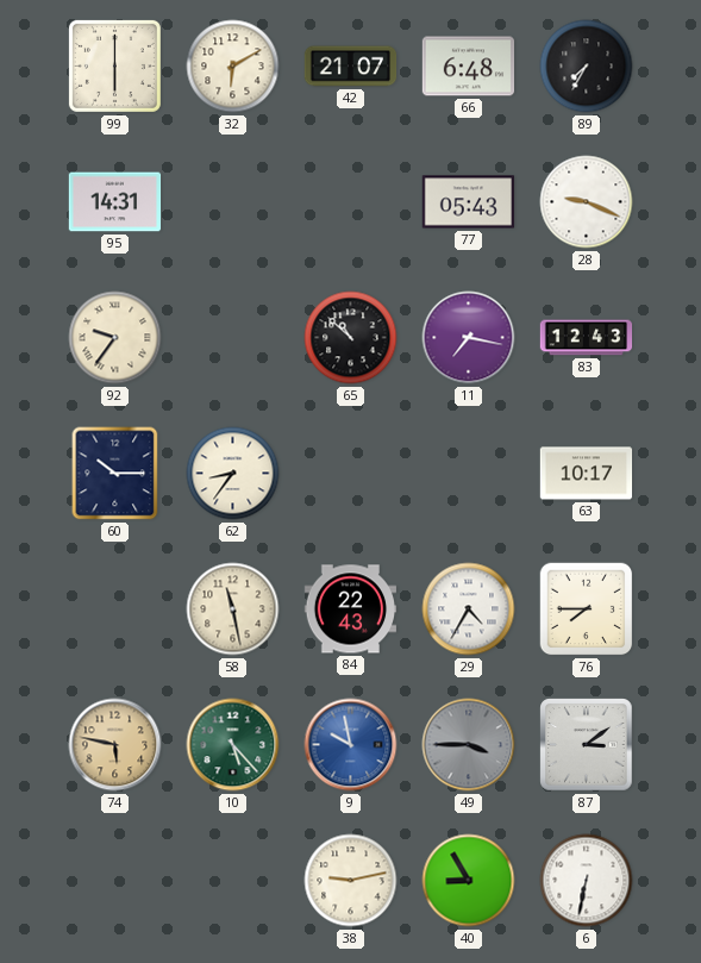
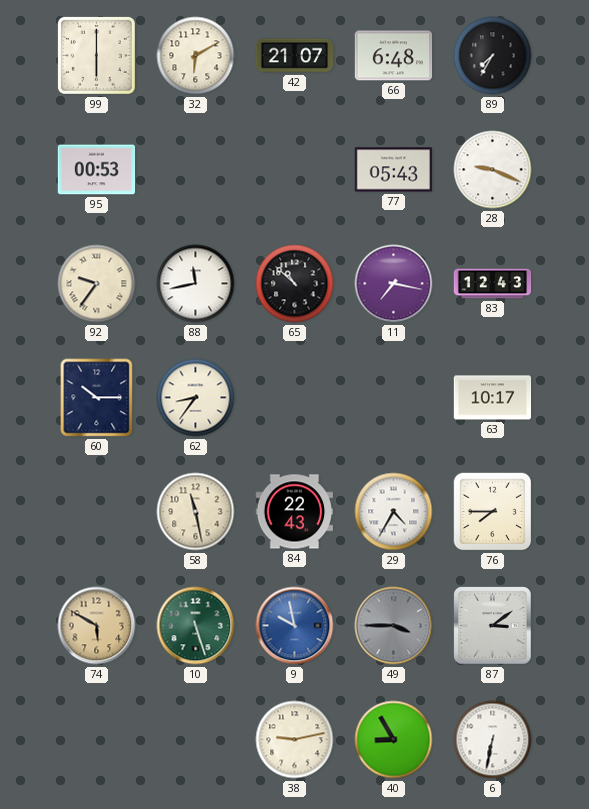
95: 14:31 -> 00:53 (97, 170)
88: none -> 11:43 (196, 284)
74: 5:47 -> 5:50 (97, 626)
10: 5:23 -> 5:27 (196, 626)
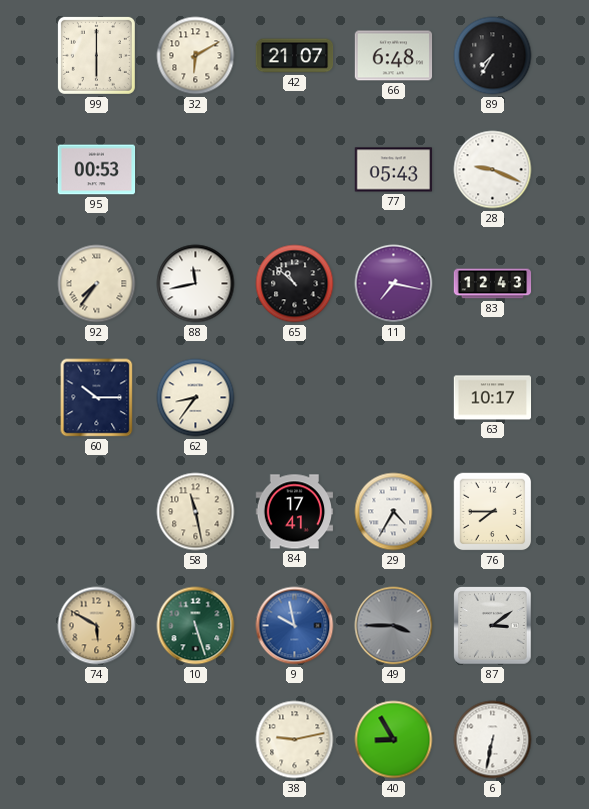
92: 9:36 -> 7:36 (97, 284)
84: 22:43 -> 17:41 (295, 512)
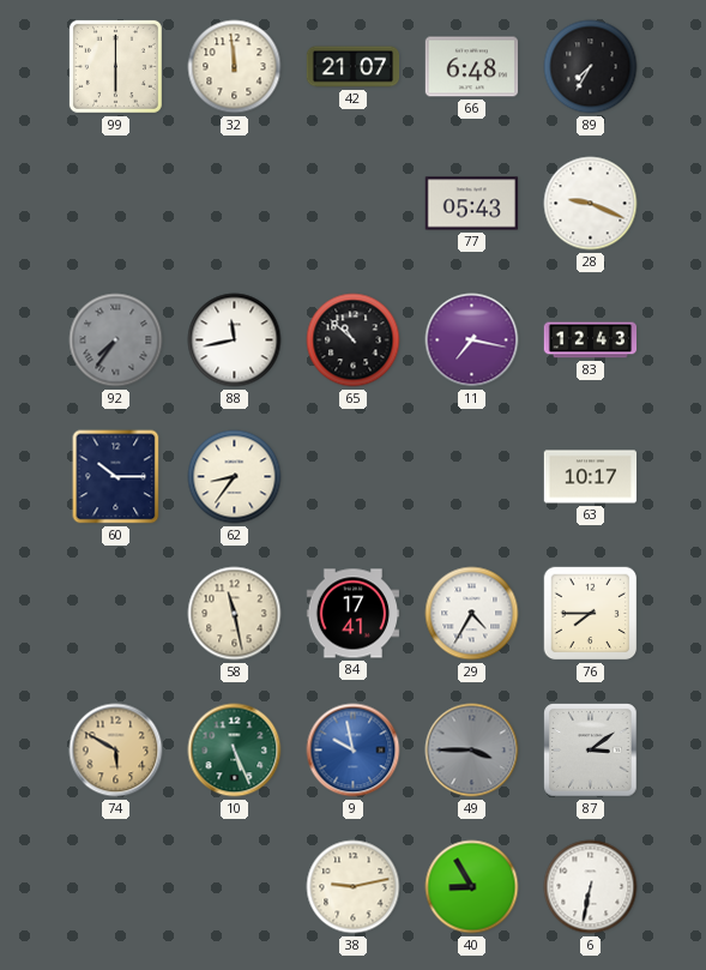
32: 6:10 -> 11:59 (235, 67)
95: 00:53 -> none (97, 170)
92 dial: cream -> grey (116, 341)
10: 5:27 -> 5:26 (235, 751)
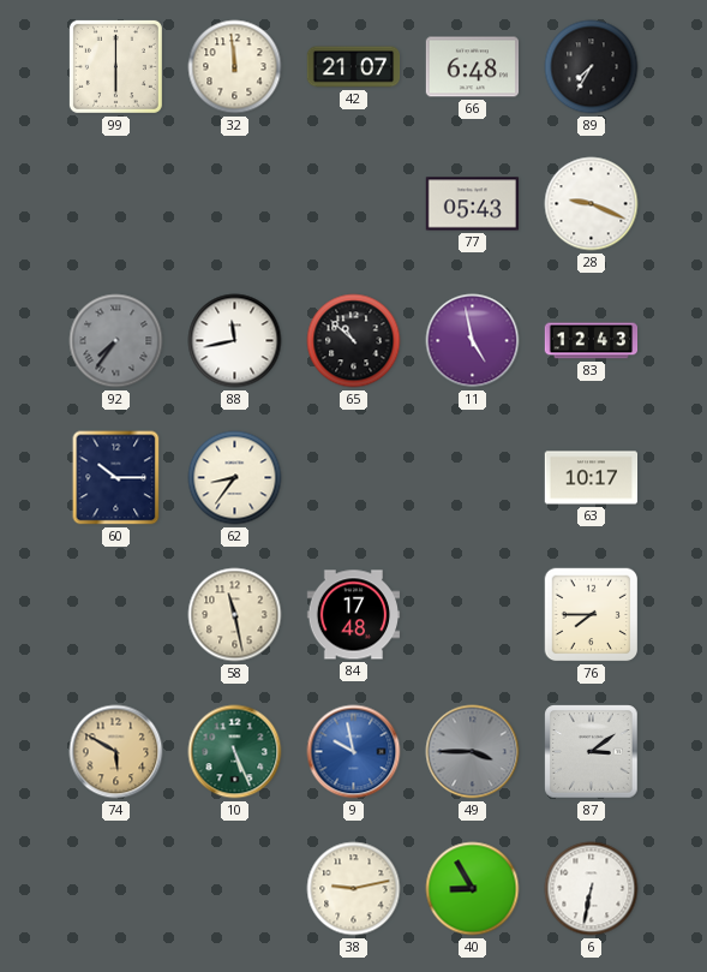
11: 7:17 -> 4:58 (473, 341)
84: 17:41 -> 17:48 (354, 615)
29: 4:35 -> none (472, 614)
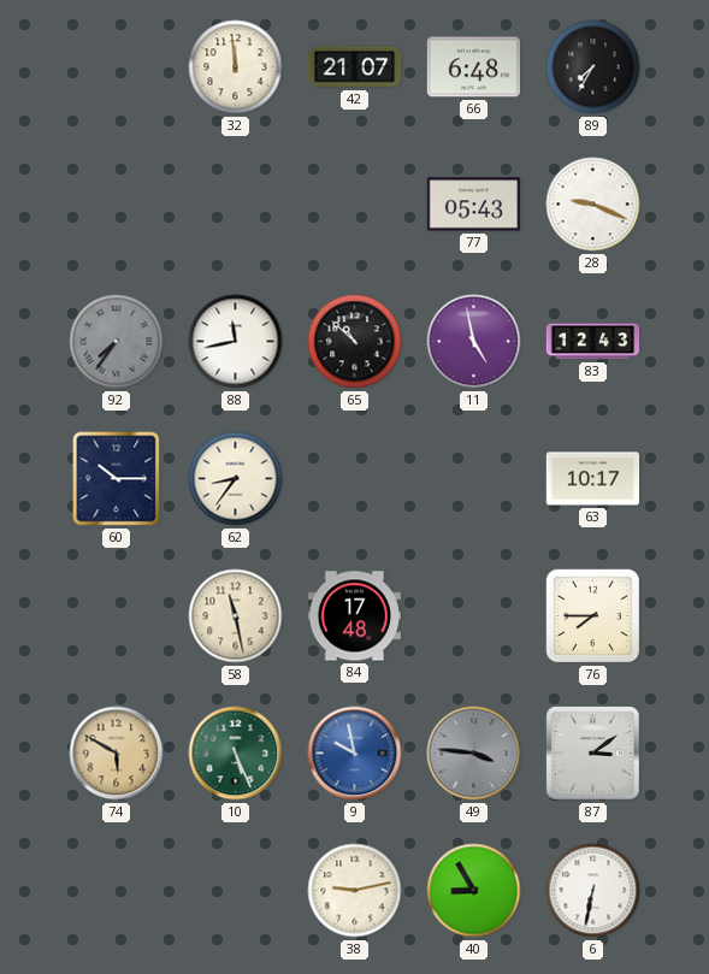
99: 6:00 -> none (115, 66)
49: 3:45 -> 3:46 (474, 754)
